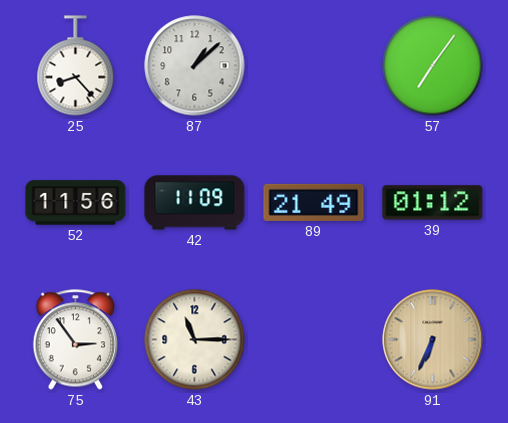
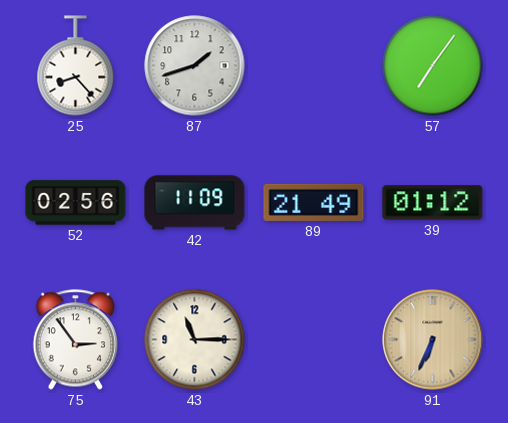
87: 1:08 -> 1:42 (195, 66)
52: 11:56 -> 02:56 (76, 203)
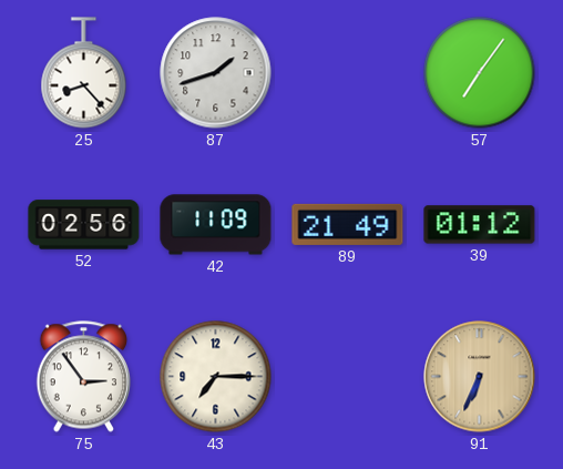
43: 11:15 -> 7:15 (216, 377)
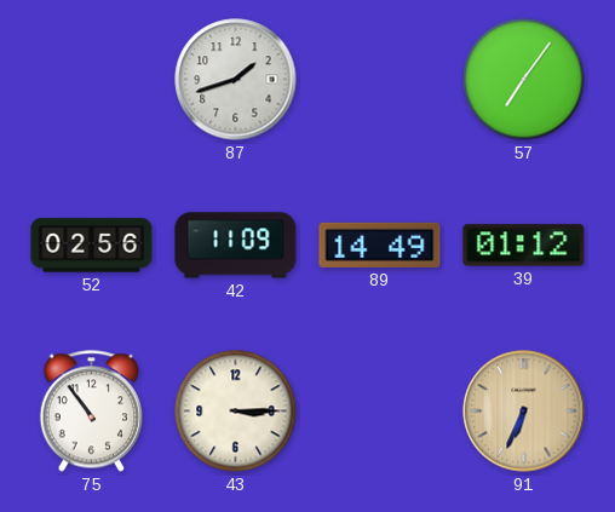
25: 8:23 -> none (84, 73)
89: 21:49 -> 14:49 (380, 245)
75: 2:54 -> 10:54 (91, 412)
43: 7:15 -> 3:15 (236, 412)
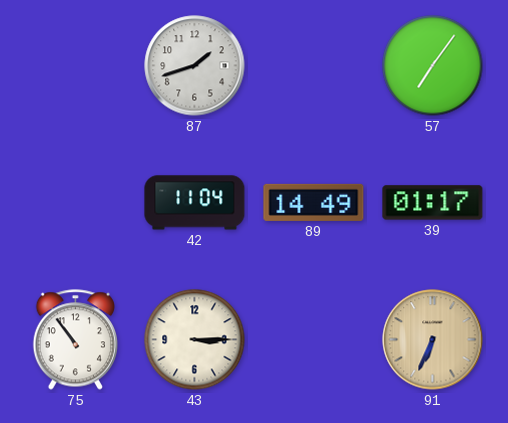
52: 02:56 -> none (92, 246)
42: 11:09 -> 11:04 (195, 203)
39: 01:12 -> 01:17 (433, 203)
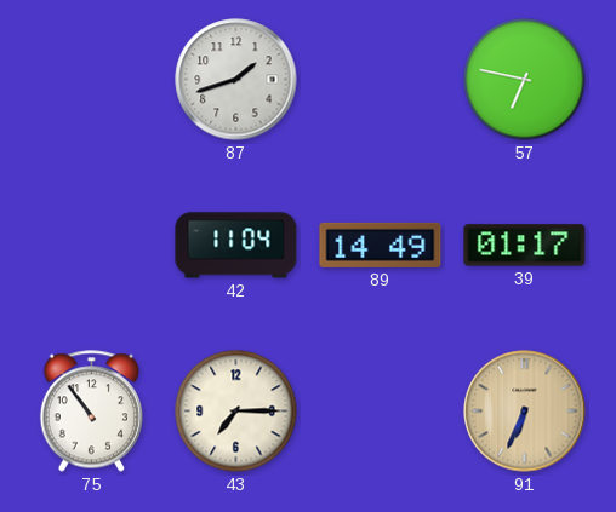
57: 7:06 -> 6:47 (525, 80)
43: 3:15 -> 7:15 (236, 412)
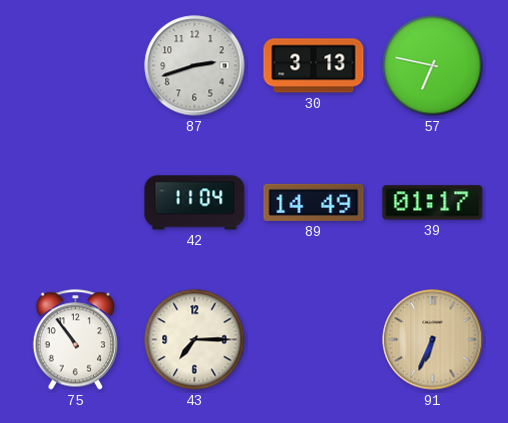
87: 1:42 -> 2:42 (195, 66)
30: none -> 3:13 (314, 66)
